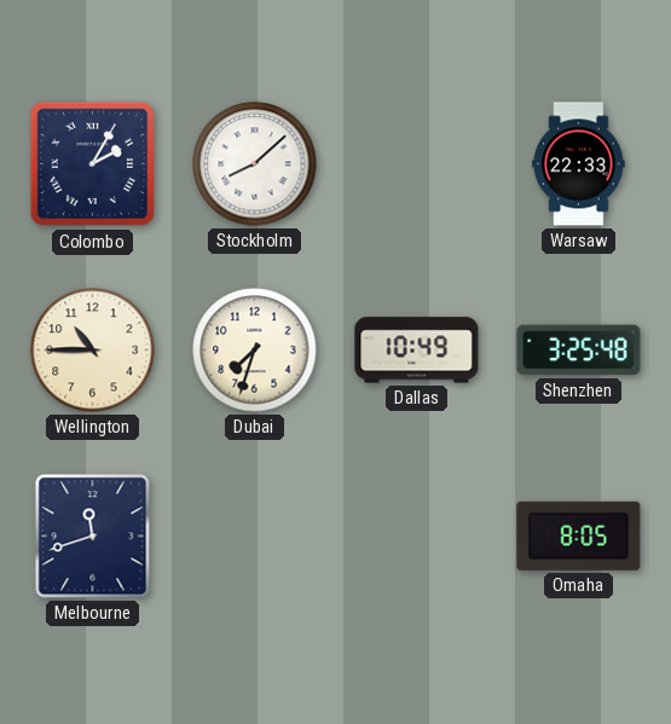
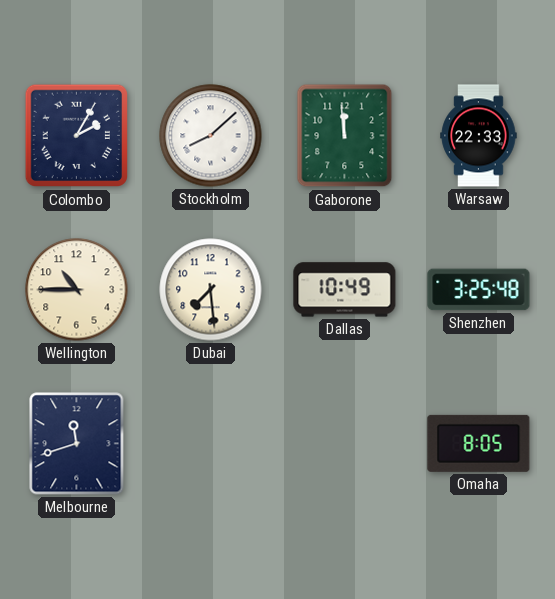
Gaborone: none -> 11:59 (345, 136)
Dubai: 7:33 -> 7:29 (211, 290)
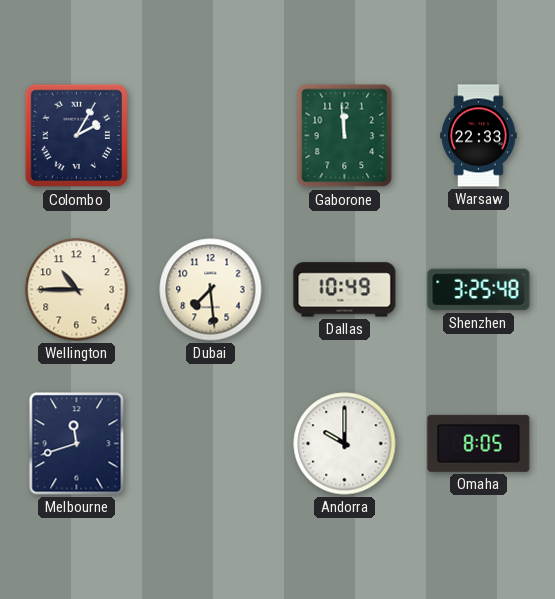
Stockholm: 8:08 -> none (211, 136)
Andorra: none -> 10:00 (345, 444)
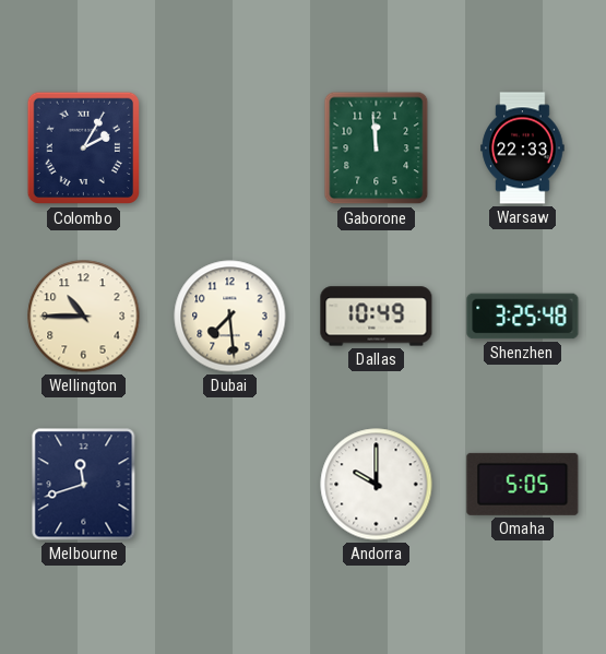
Omaha: 8:05 -> 5:05 (523, 484)
